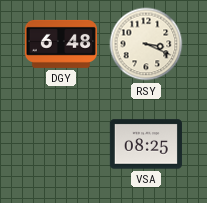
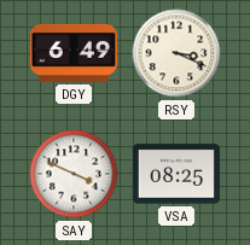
DGY: 6:48 -> 6:49 (74, 53)
SAY: none -> 3:49 (74, 174)
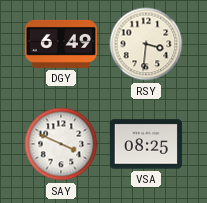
RSY: 3:19 -> 3:31 (146, 44)
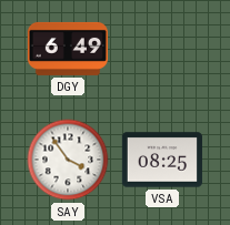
RSY: 3:31 -> none (146, 44)
SAY: 3:49 -> 3:54 (68, 160)
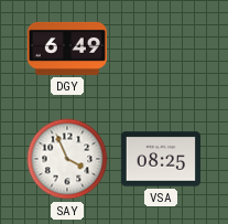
SAY: 3:54 -> 3:56 (67, 159)
